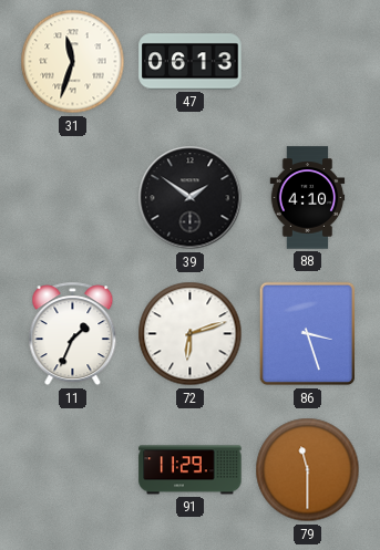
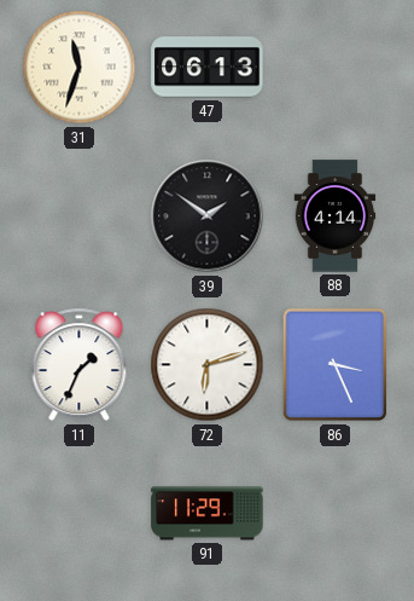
88: 4:10 -> 4:14 (336, 216)
86: 3:27 -> 3:26 (334, 365)
79: 11:30 -> none (308, 470)
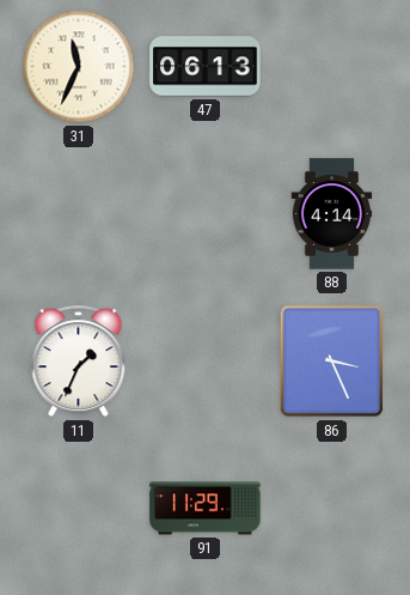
31: 11:33 -> 11:34 (79, 67)
39: 1:51 -> none (208, 216)
72: 6:12 -> none (208, 365)
